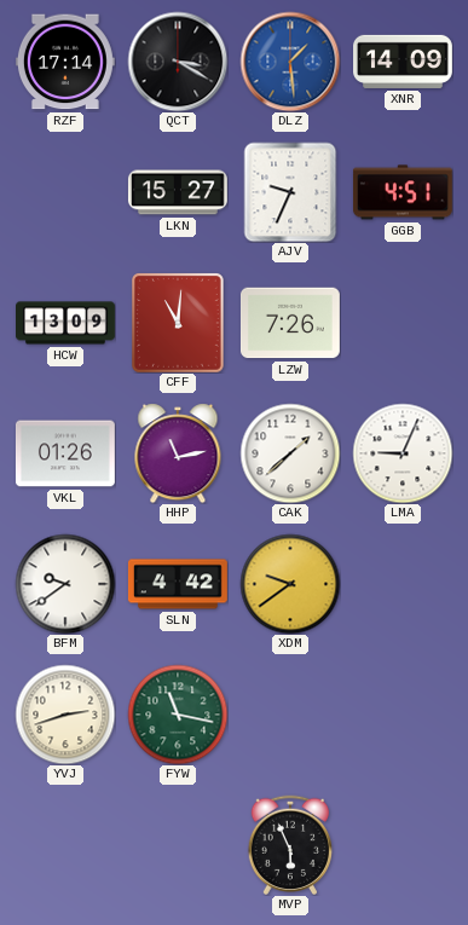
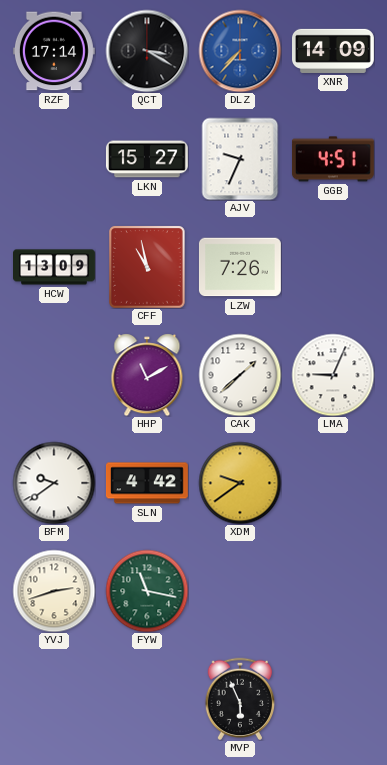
DLZ: 1:29 -> 7:37 (240, 51)
CFF: 11:01 -> 10:58 (148, 267)
VKL: 01:26 -> none (65, 453)
HHP: 11:13 -> 11:10 (147, 375)
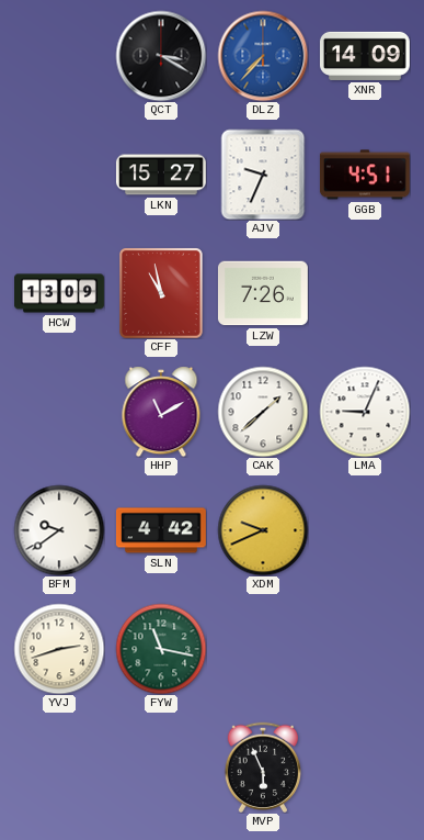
RZF: 17:14 -> none (54, 51)
XDM: 9:39 -> 9:41 (263, 530)
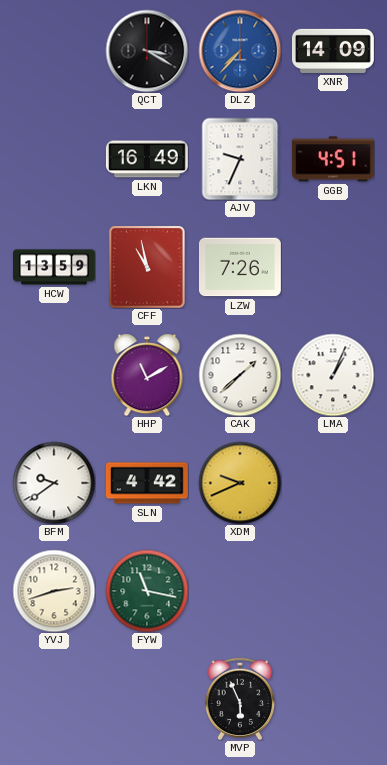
LKN: 15:27 -> 16:49 (147, 159)
HCW: 13:09 -> 13:59 (55, 267)
LMA: 9:04 -> 1:04 (333, 375)
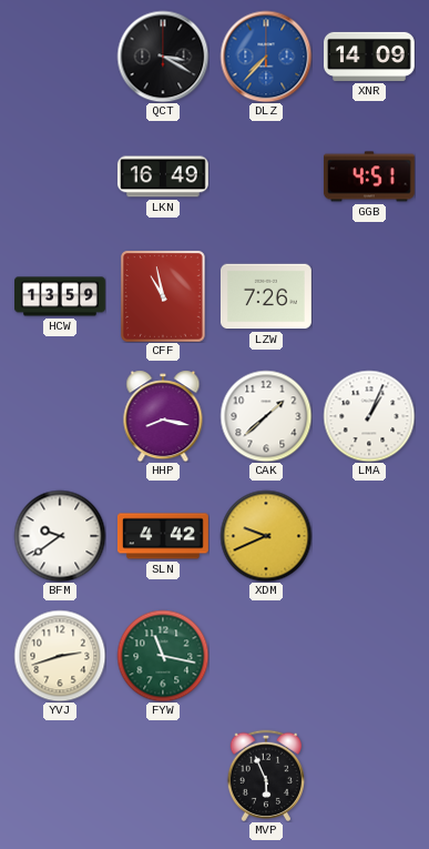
AJV: 9:34 -> none (240, 159)
HHP: 11:10 -> 8:17 (163, 416)
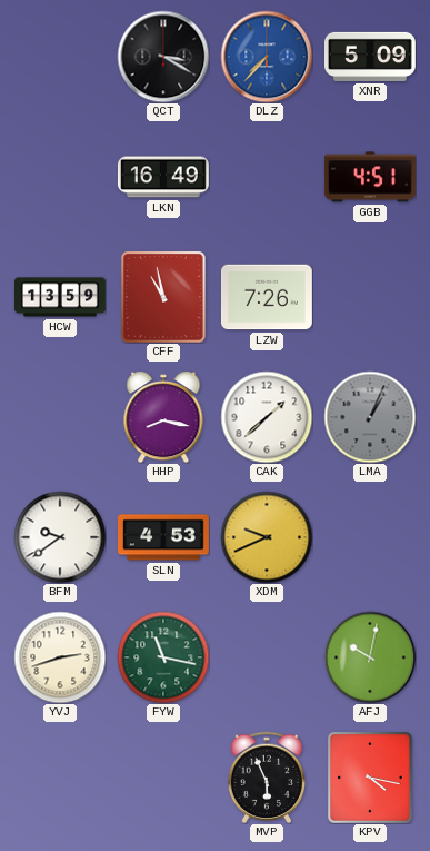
XNR: 14:09 -> 5:09 (371, 57)
LMA dial: white -> grey (370, 417)
SLN: 4:42 -> 4:53 (163, 537)
AFJ: none -> 10:02 (370, 657)
KPV: none -> 4:17 (371, 778)
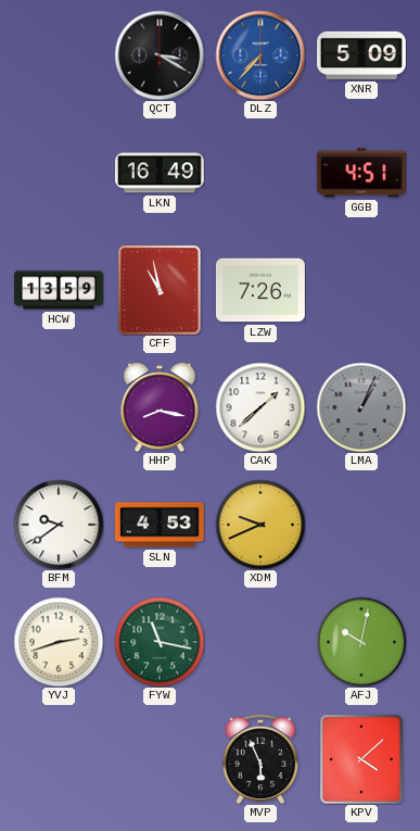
KPV: 4:17 -> 4:08 (362, 759)
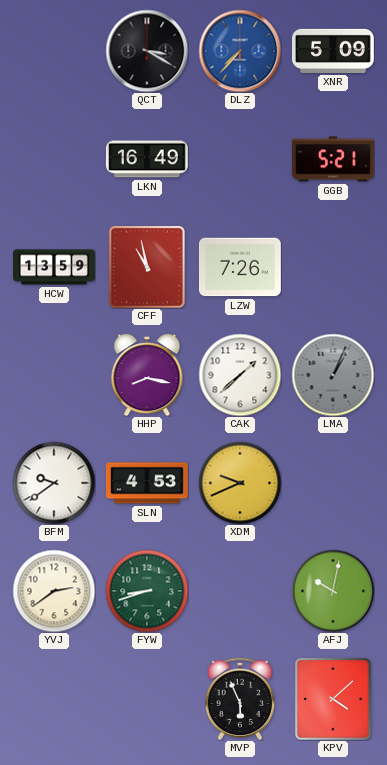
GGB: 4:51 -> 5:21 (333, 159)
YVJ: 2:42 -> 2:39 (54, 591)
FYW: 11:17 -> 8:42 (147, 591)
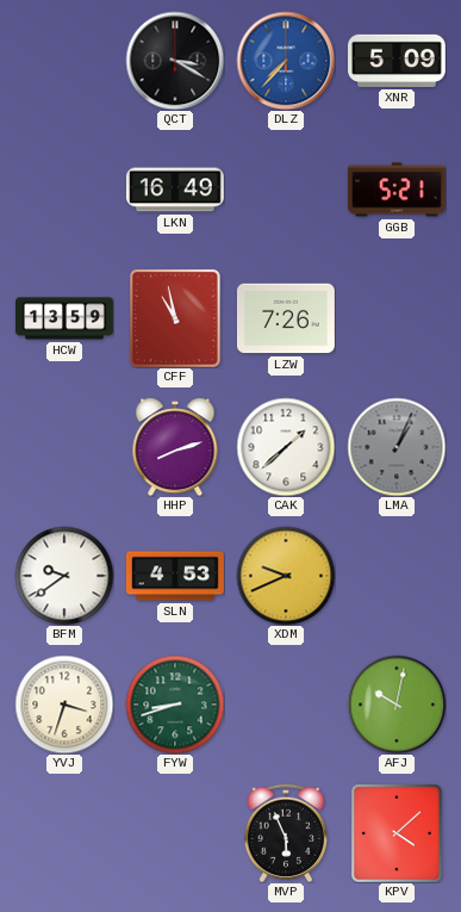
HHP: 8:17 -> 8:12 (175, 447)
YVJ: 2:39 -> 3:33 (64, 705)
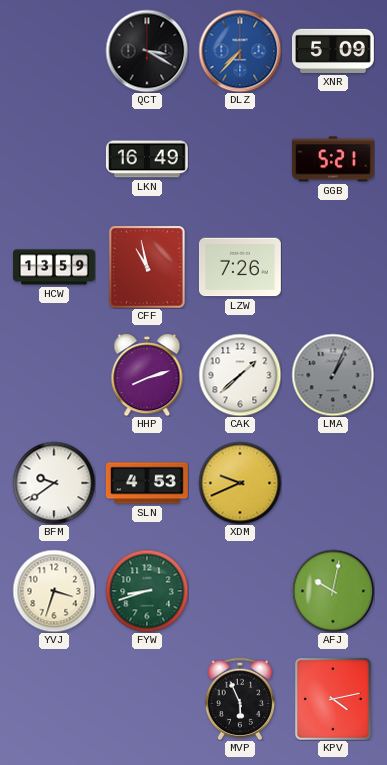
KPV: 4:08 -> 4:13 (334, 699)
